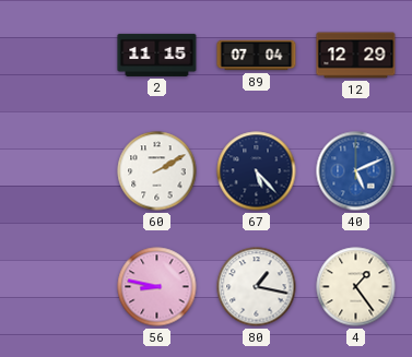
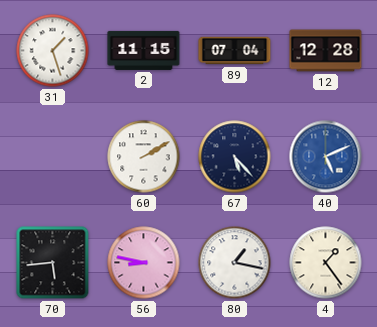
31: none -> 1:27 (53, 51)
12: 12:29 -> 12:28 (326, 51)
70: none -> 5:44 (53, 263)
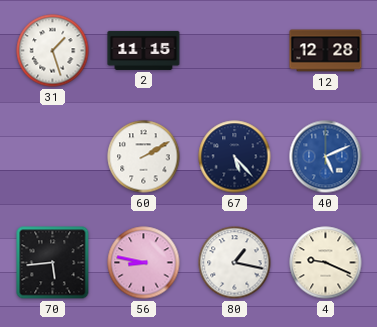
89: 07:04 -> none (235, 51)
4: 1:24 -> 9:19 (326, 263)
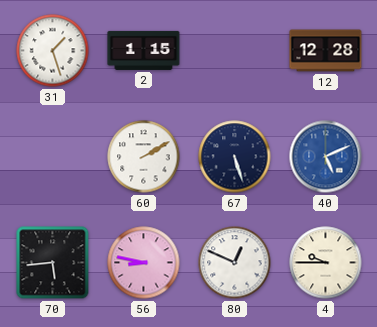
2: 11:15 -> 1:15 (144, 50)
67: 5:23 -> 5:27 (235, 157)
80: 1:17 -> 12:49 (235, 263)
4: 9:19 -> 9:45 (326, 263)
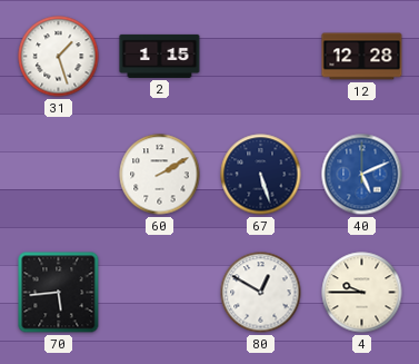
56: 8:47 -> none (144, 263)
80: 12:49 -> 12:50 (261, 293)
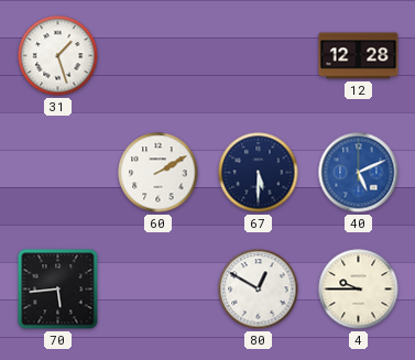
2: 1:15 -> none (160, 56)
67: 5:27 -> 5:30 (259, 173)
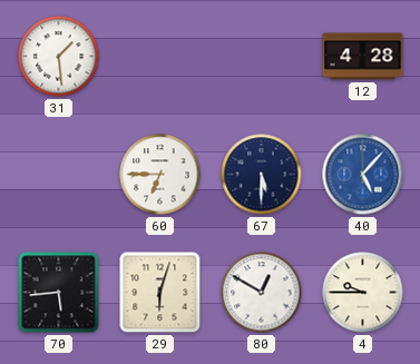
31: 1:27 -> 1:29 (59, 57)
12: 12:28 -> 4:28 (363, 57)
60: 2:10 -> 6:45 (160, 175)
40: 5:11 -> 5:07 (363, 175)
29: none -> 6:03 (160, 293)
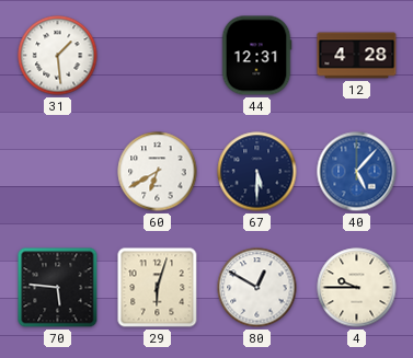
44: none -> 12:31 (256, 56)
60: 6:45 -> 6:40 (158, 172)
70: 5:44 -> 5:46 (58, 288)
